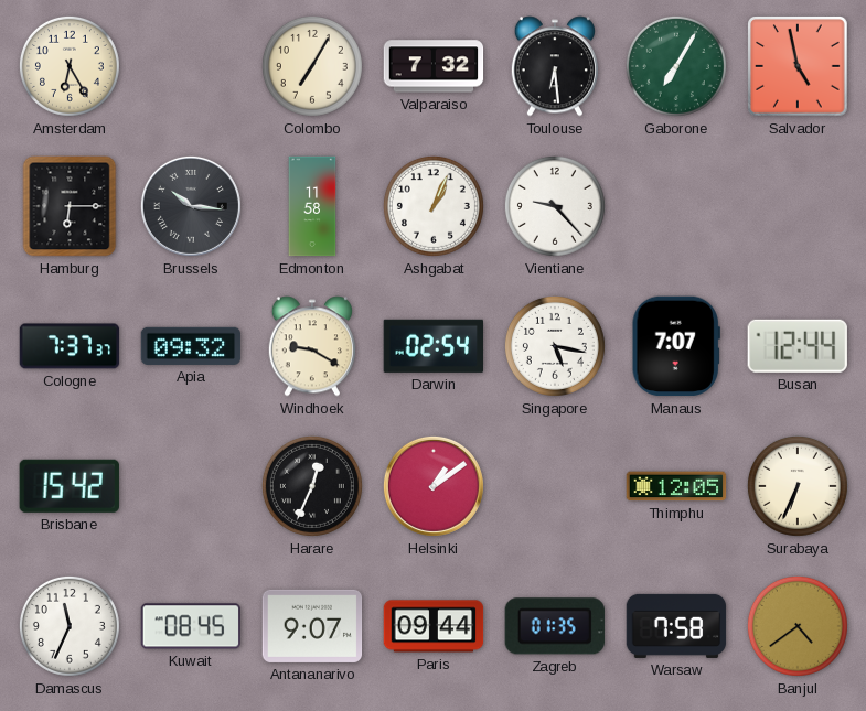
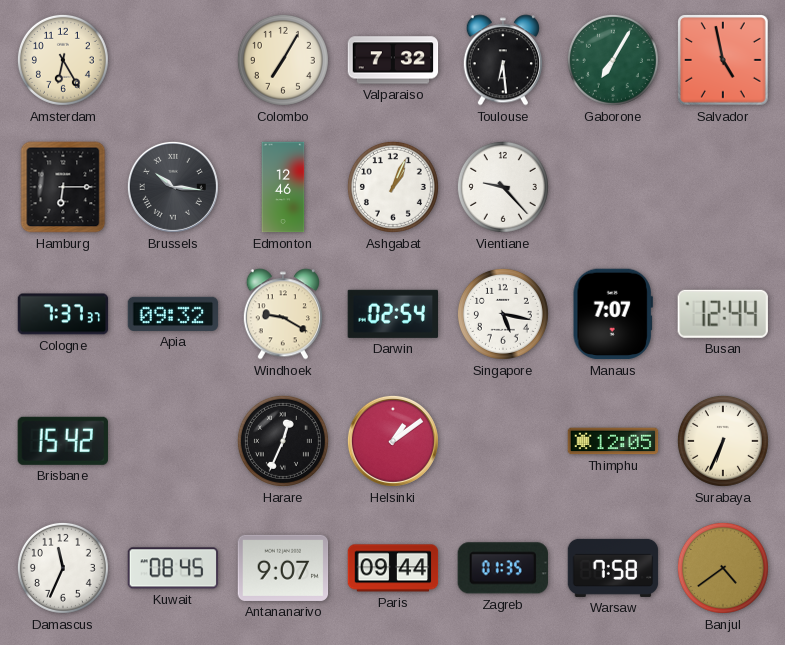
Edmonton: 11:58 -> 12:46 (283, 187)
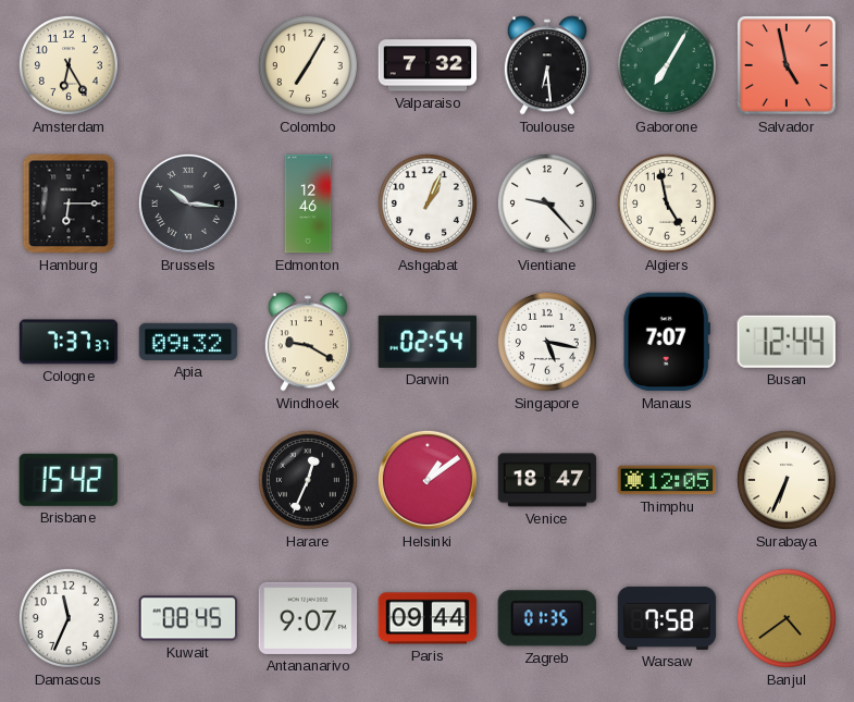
Algiers: none -> 4:58 (667, 204)
Venice: none -> 18:47 (547, 480)
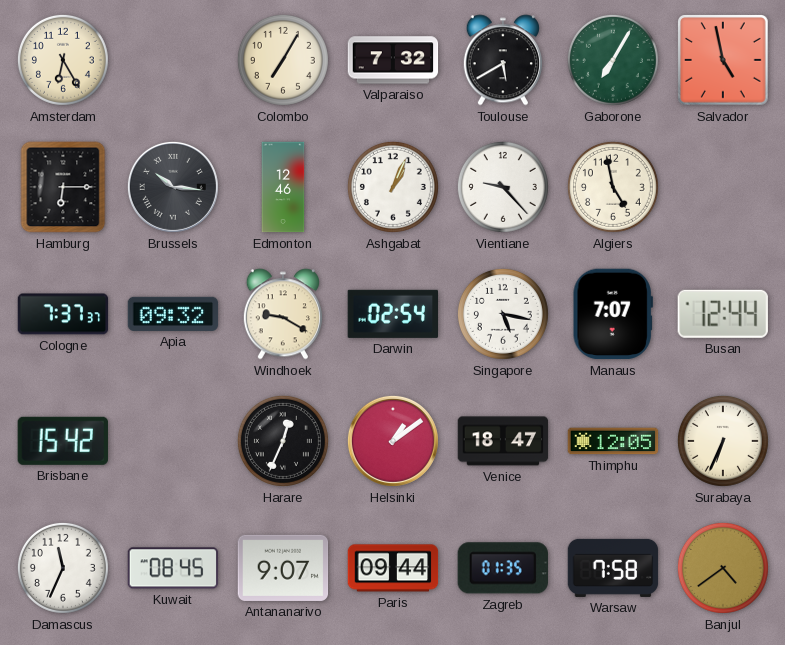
Toulouse: 6:29 -> 5:40 (503, 60)
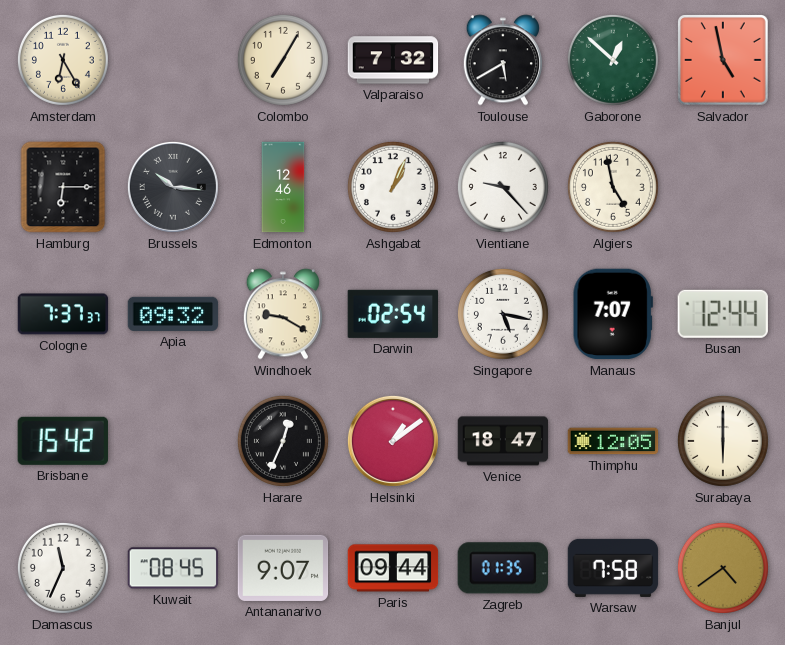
Gaborone: 7:05 -> 12:52 (613, 60)
Surabaya: 6:34 -> 6:00 (723, 441)
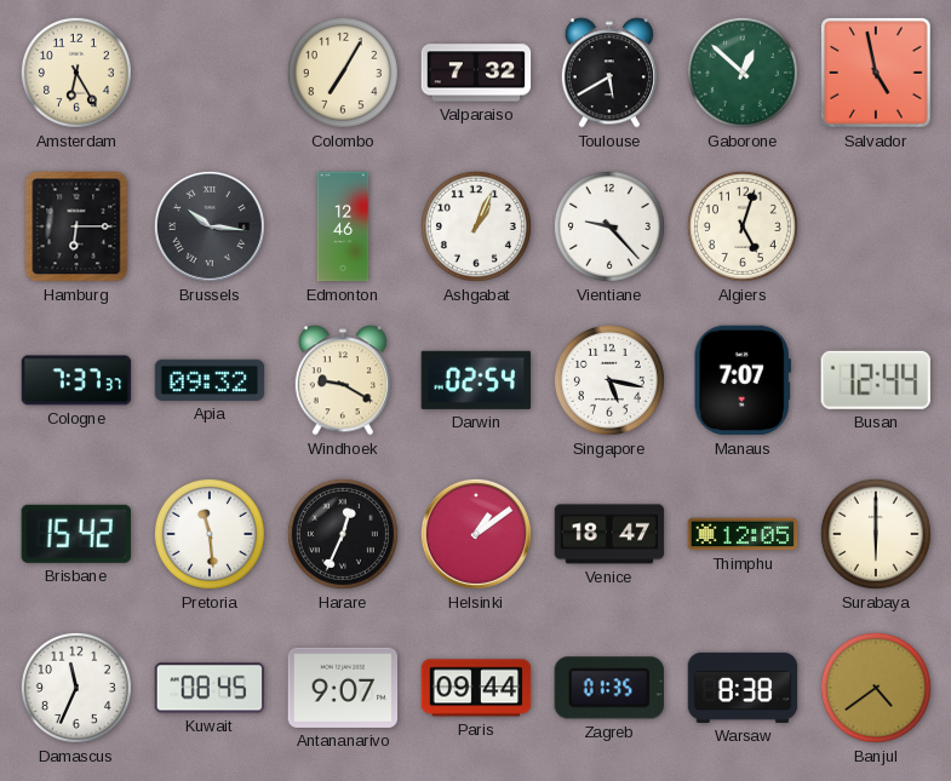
Algiers: 4:58 -> 5:03 (743, 226)
Pretoria: none -> 11:29 (210, 534)
Warsaw: 7:58 -> 8:38 (743, 688)
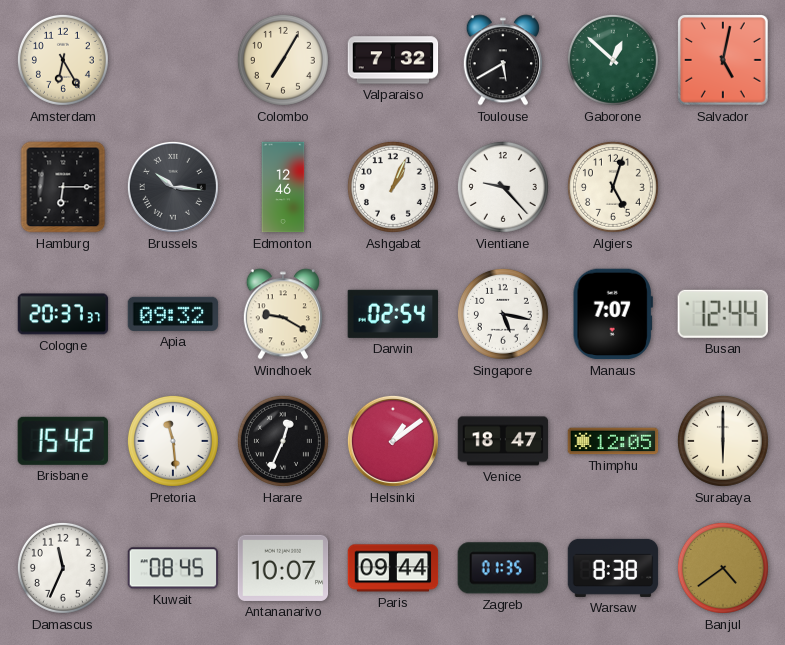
Salvador: 4:58 -> 5:02 (723, 60)
Cologne: 7:37 -> 20:37 (63, 314)
Antananarivo: 9:07 -> 10:07 (283, 568)
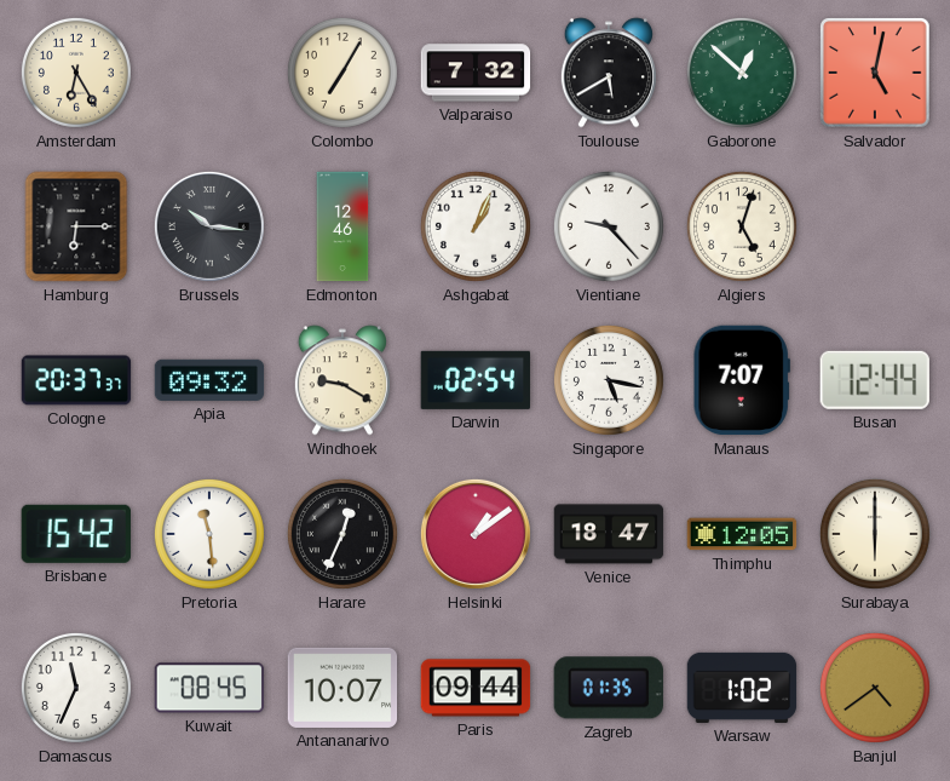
Warsaw: 8:38 -> 1:02 (742, 688)
